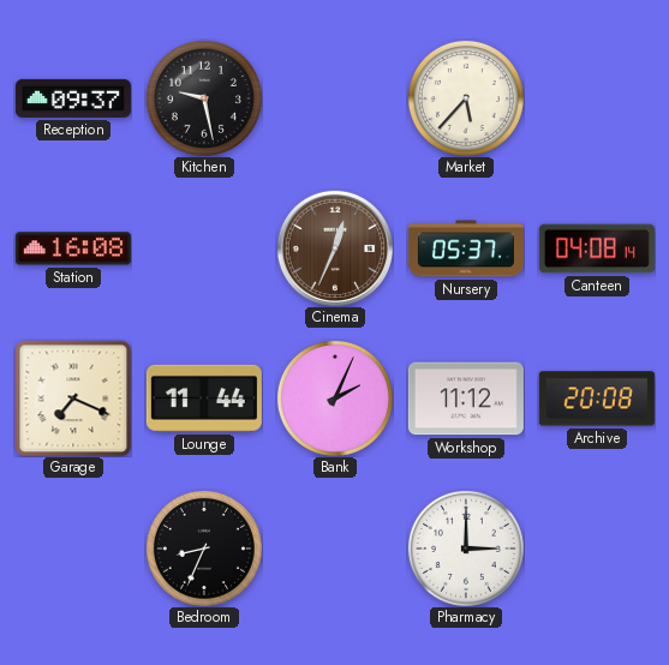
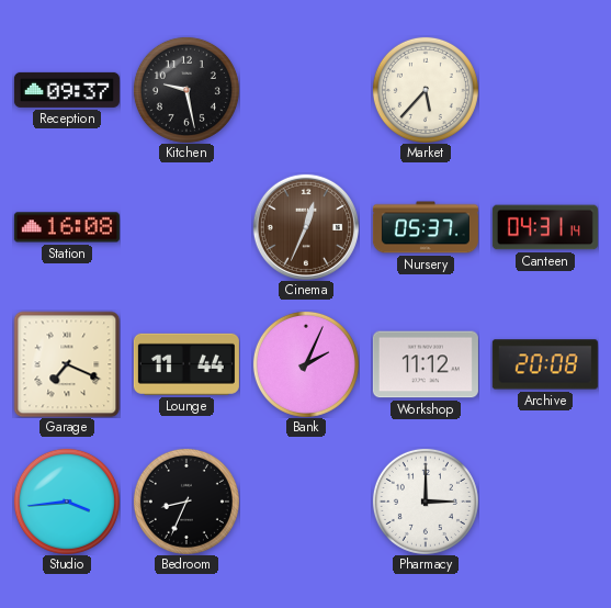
Canteen: 04:08 -> 04:31 (545, 227)
Studio: none -> 3:44 (67, 502)
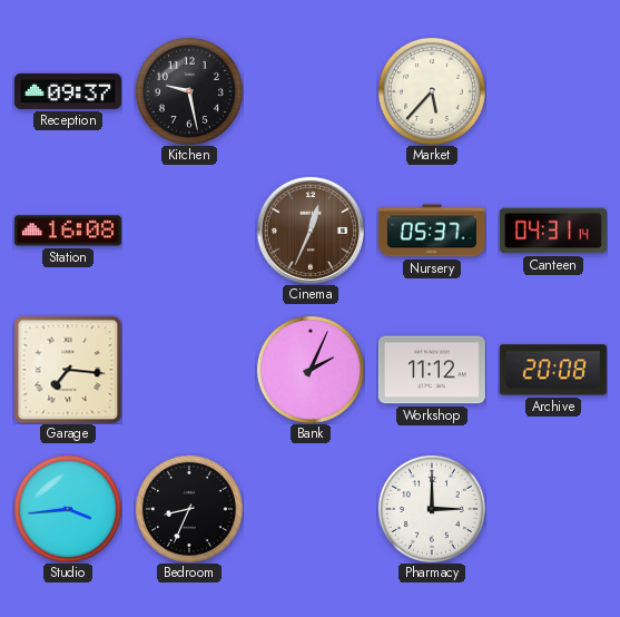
Garage: 7:19 -> 7:16 (68, 370)
Lounge: 11:44 -> none (186, 364)
